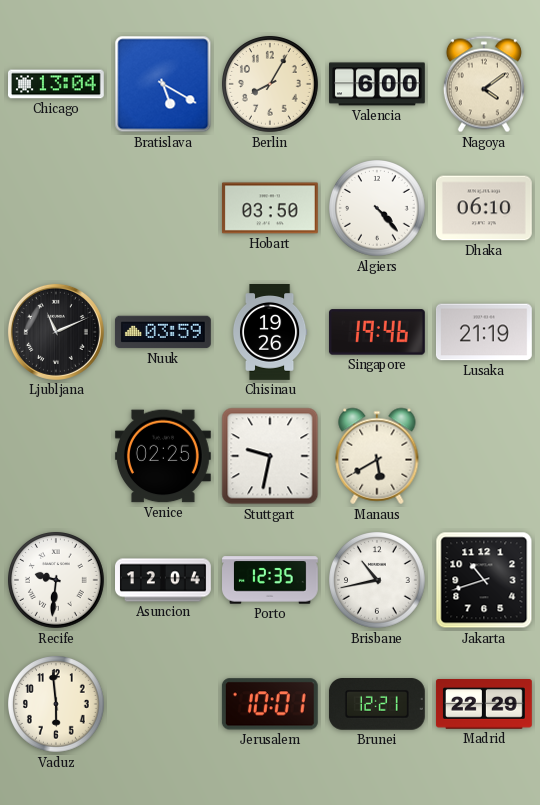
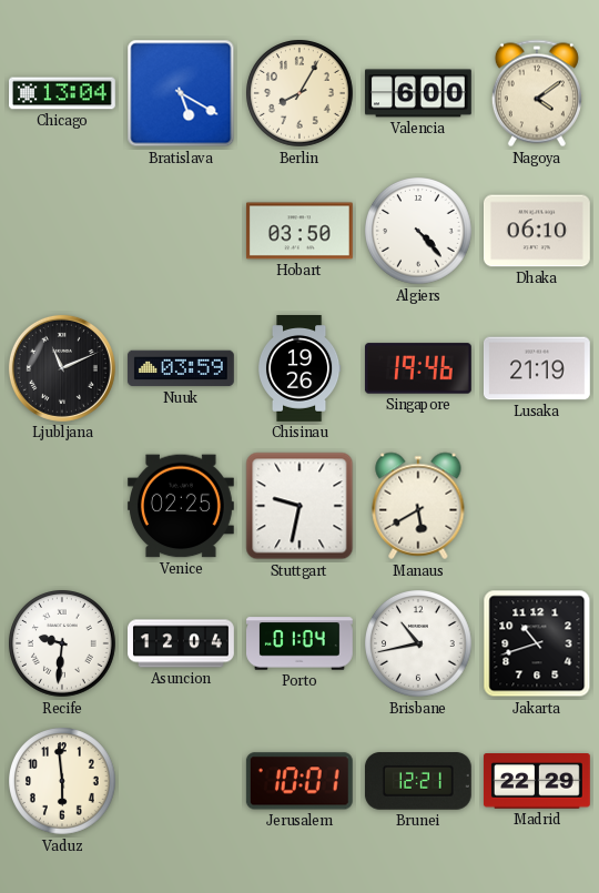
Porto: 12:35 -> 01:04 (301, 643)
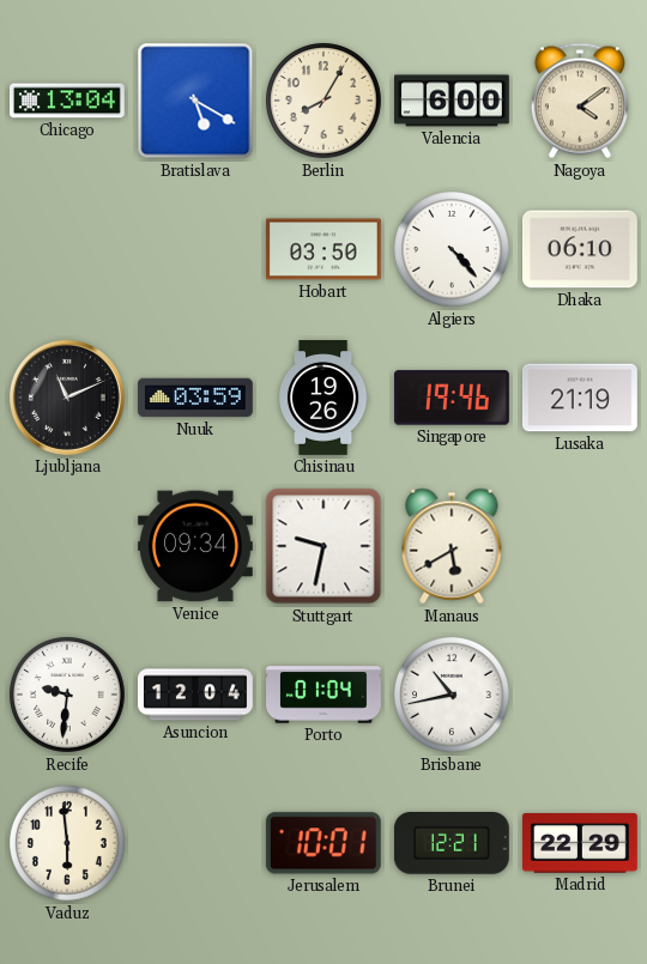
Venice: 02:25 -> 09:34 (195, 546)
Jakarta: 10:42 -> none (537, 643)
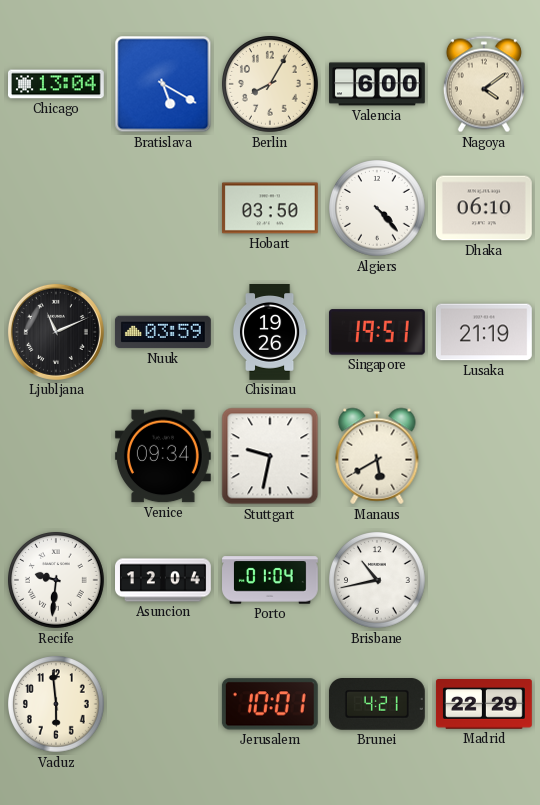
Singapore: 19:46 -> 19:51 (377, 332)
Brunei: 12:21 -> 4:21 (377, 705)
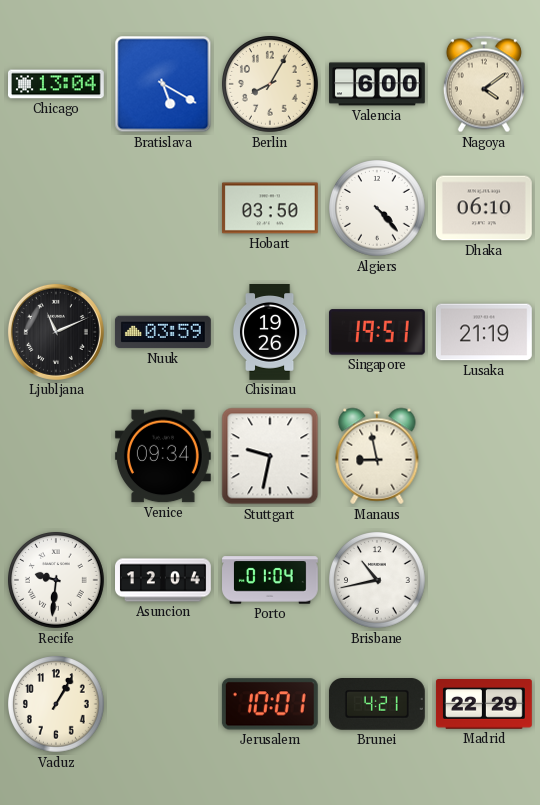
Manaus: 5:40 -> 8:58 (377, 456)
Vaduz: 5:59 -> 1:05 (57, 705)
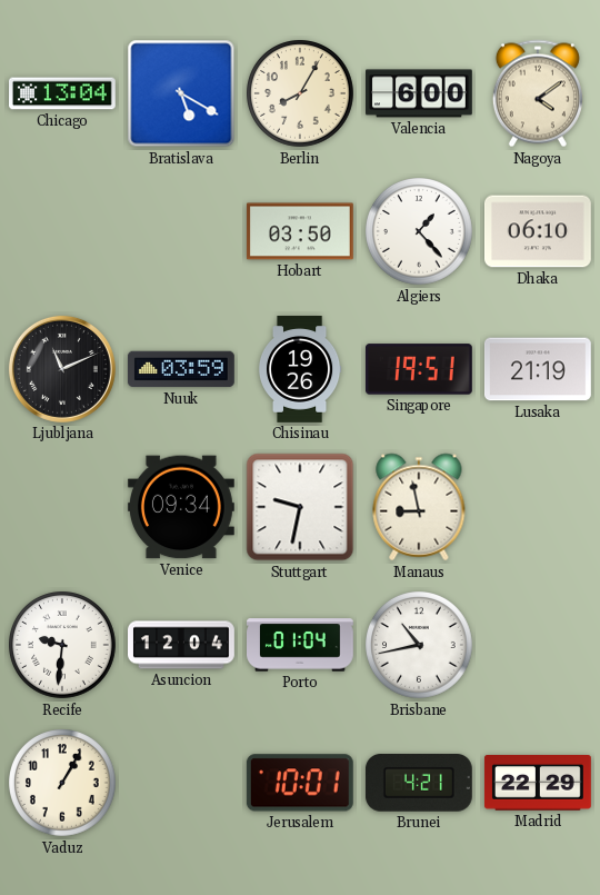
Algiers: 4:23 -> 1:23 (420, 232)
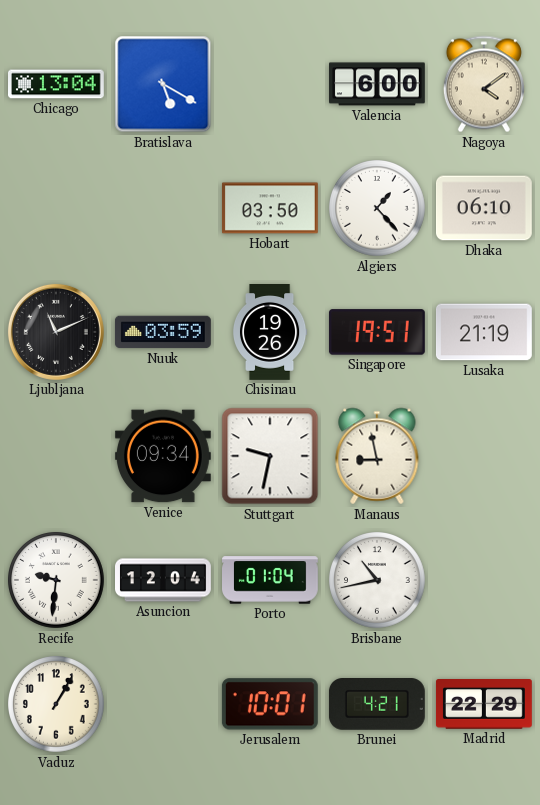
Berlin: 8:05 -> none (301, 95)
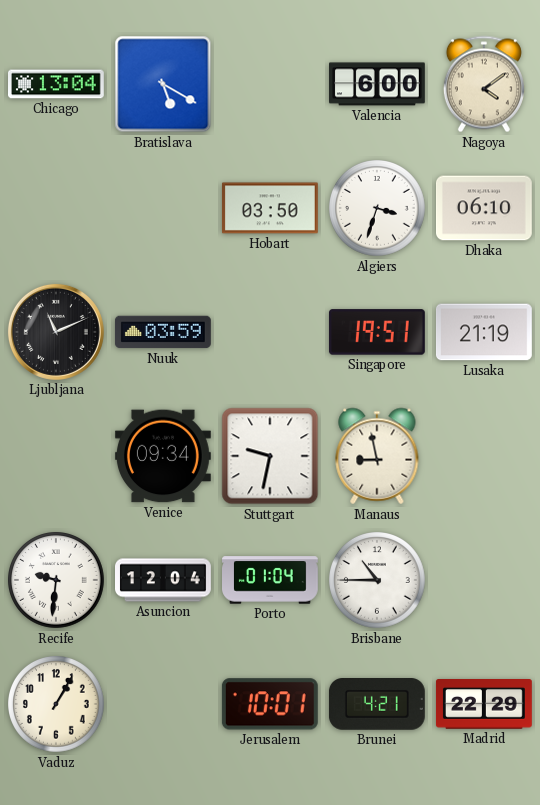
Algiers: 1:23 -> 3:33 (378, 209)
Chisinau: 19:26 -> none (270, 333)
Brisbane: 10:43 -> 10:45 (378, 581)
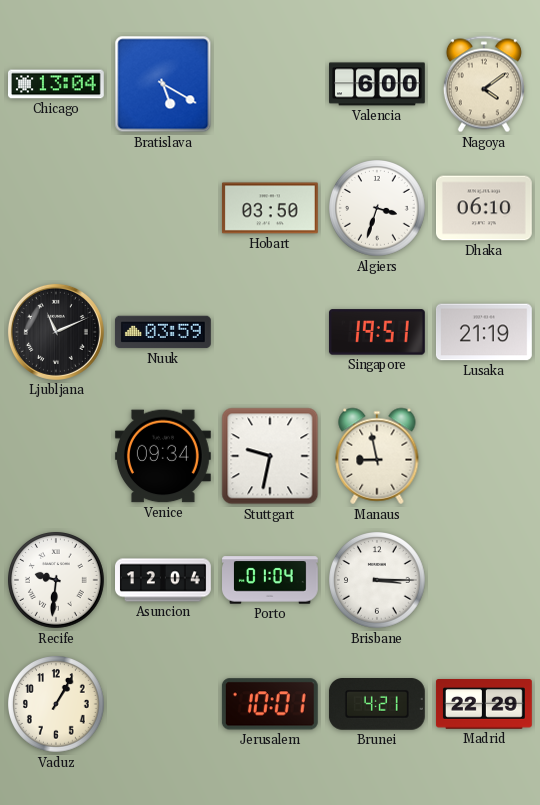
Brisbane: 10:45 -> 3:15 (378, 581)
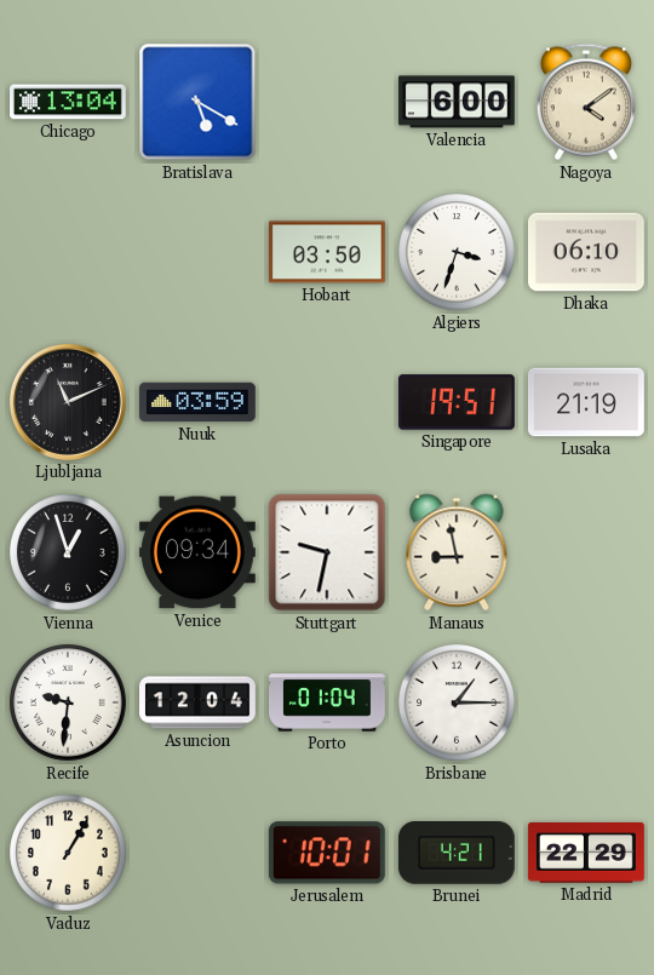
Vienna: none -> 12:57 (69, 554)
Brisbane: 3:15 -> 1:15 (458, 704)
